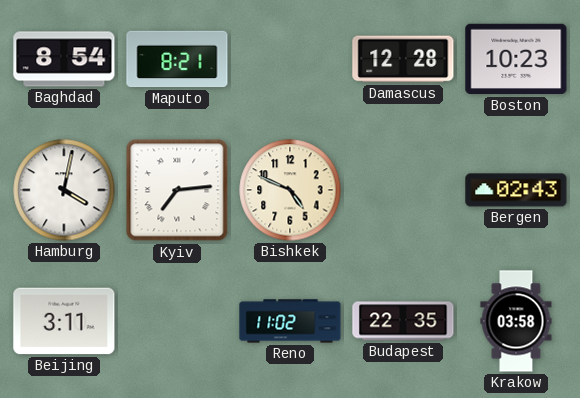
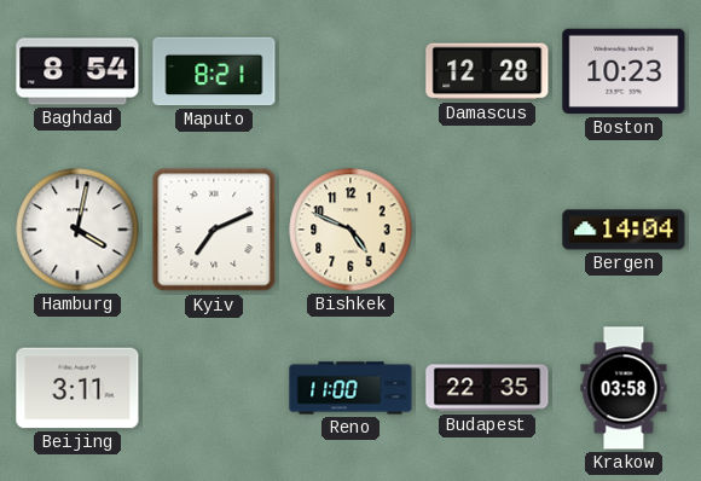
Kyiv: 7:14 -> 7:11 (214, 230)
Bergen: 02:43 -> 14:04 (624, 230)
Reno: 11:02 -> 11:00 (350, 388)
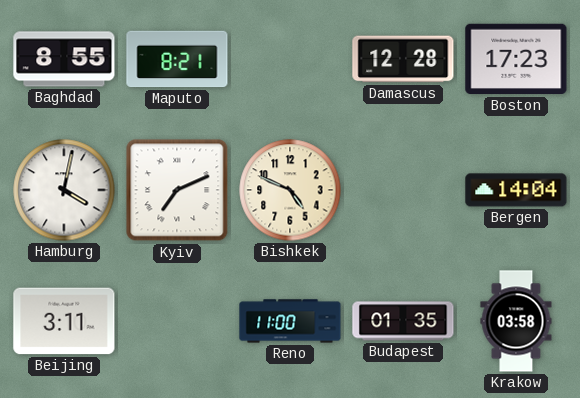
Baghdad: 8:54 -> 8:55 (64, 59)
Boston: 10:23 -> 17:23 (516, 59)
Budapest: 22:35 -> 01:35 (403, 321)
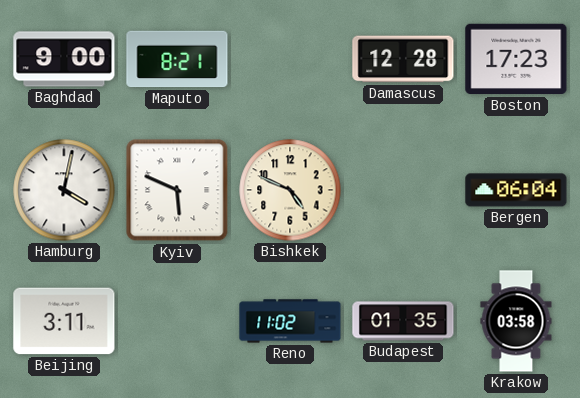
Baghdad: 8:55 -> 9:00 (64, 59)
Kyiv: 7:11 -> 5:49 (177, 190)
Bergen: 14:04 -> 06:04 (516, 190)
Reno: 11:00 -> 11:02 (290, 321)
